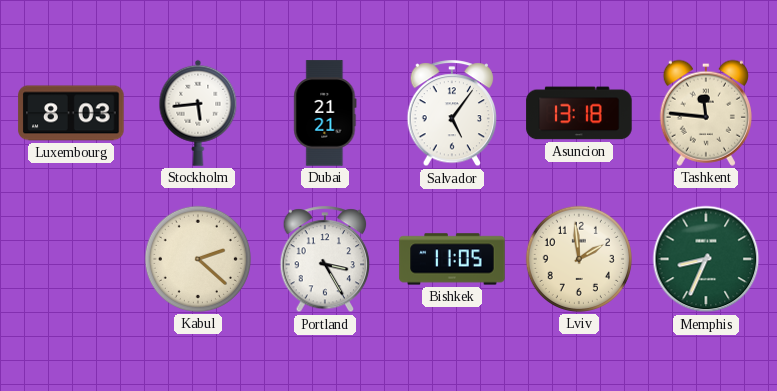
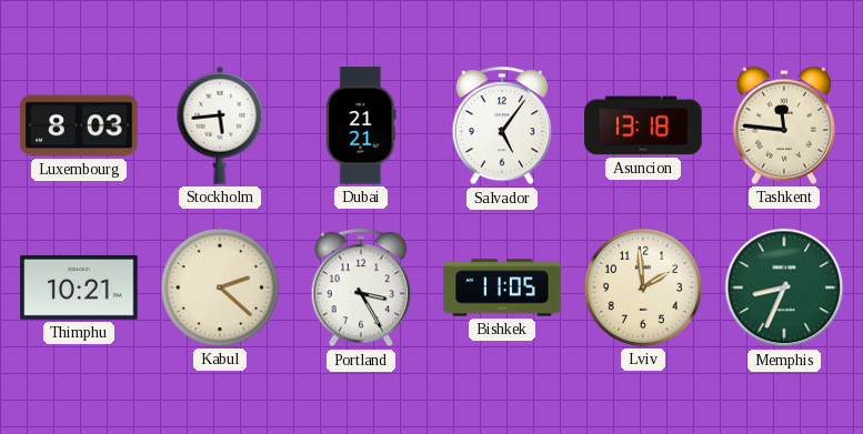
Thimphu: none -> 10:21 (79, 287)
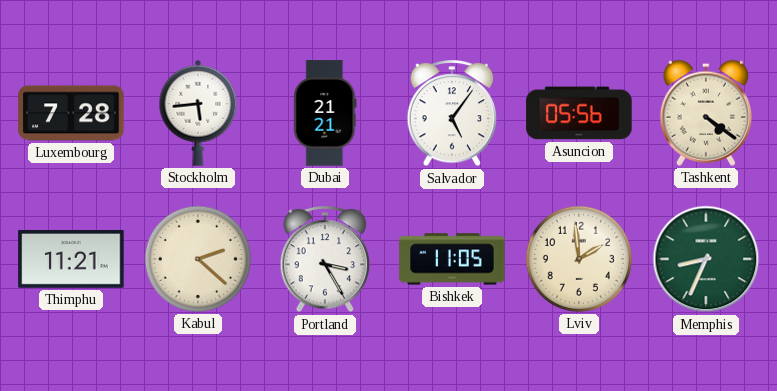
Luxembourg: 8:03 -> 7:28 (71, 113)
Asuncion: 13:18 -> 05:56 (579, 113)
Tashkent: 11:46 -> 4:21 (706, 113)
Thimphu: 10:21 -> 11:21 (71, 259)
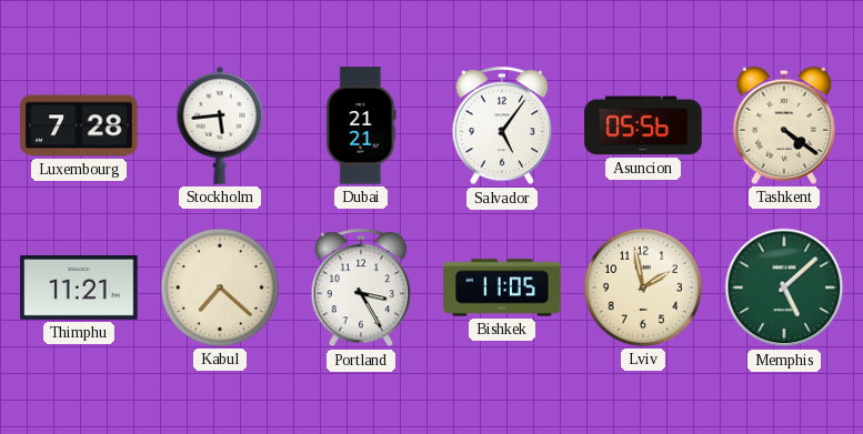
Kabul: 2:22 -> 7:22 (220, 287)
Lviv: 1:59 -> 1:58 (643, 287)
Memphis: 8:34 -> 5:08 (784, 287)
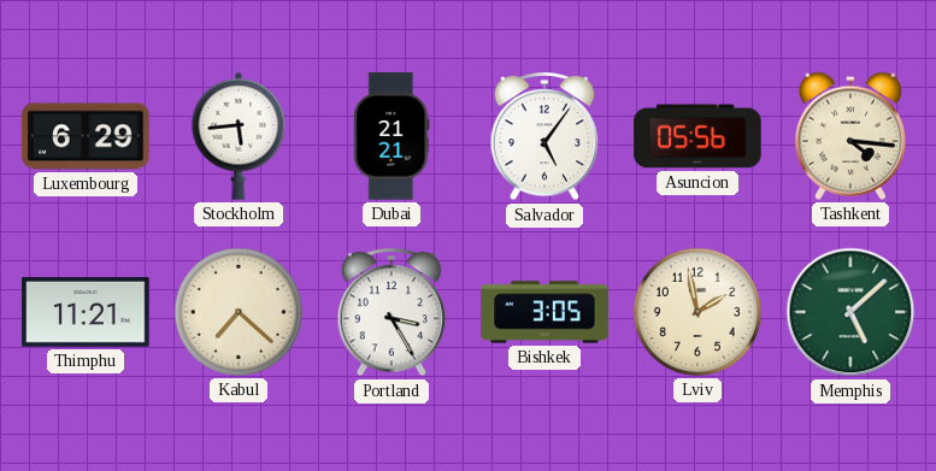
Luxembourg: 7:28 -> 6:29 (86, 136)
Tashkent: 4:21 -> 4:16 (850, 136)
Bishkek: 11:05 -> 3:05 (544, 312)
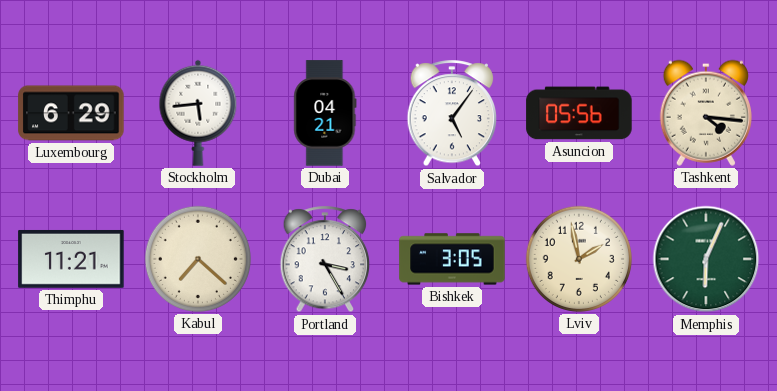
Dubai: 21:21 -> 04:21 (325, 113)
Memphis: 5:08 -> 6:04 (706, 259)
